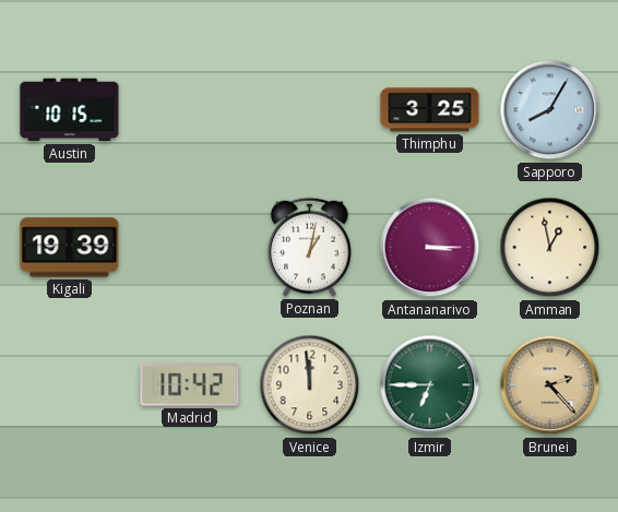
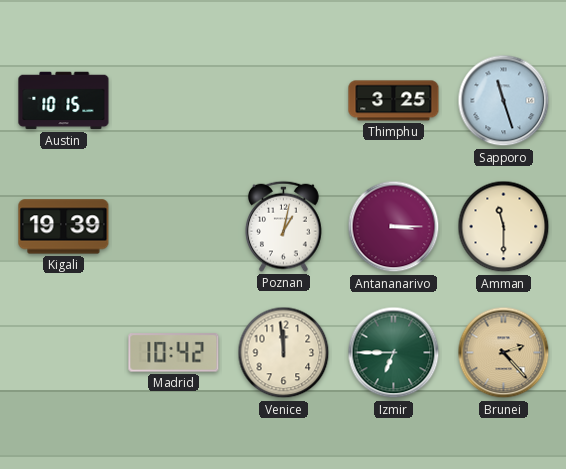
Sapporo: 8:05 -> 11:27 (504, 101)
Amman: 12:58 -> 11:30 (504, 227)
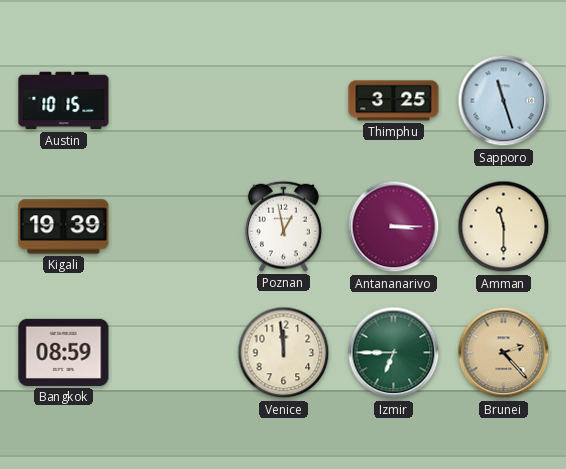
Poznan: 1:02 -> 12:58 (284, 226)
Bangkok: none -> 08:59 (64, 352)
Madrid: 10:42 -> none (174, 353)
